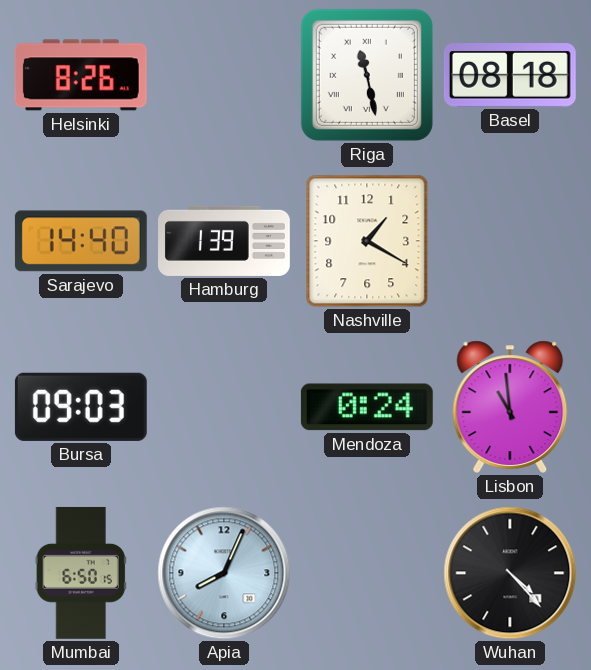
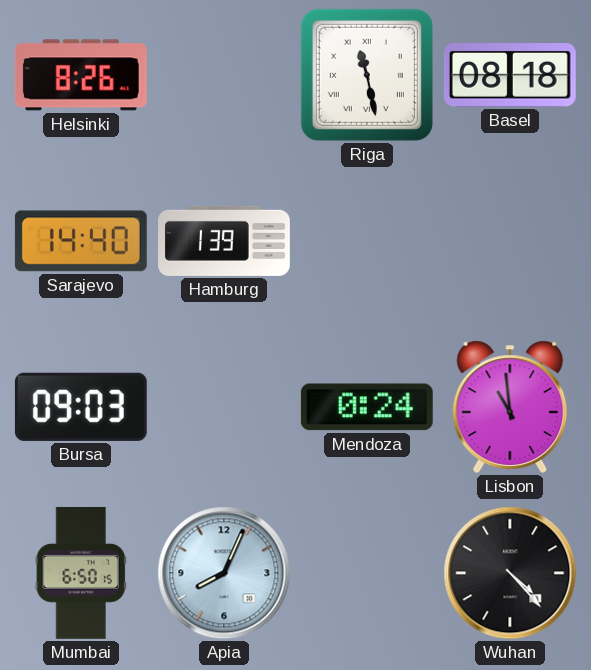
Nashville: 1:20 -> none (367, 241)
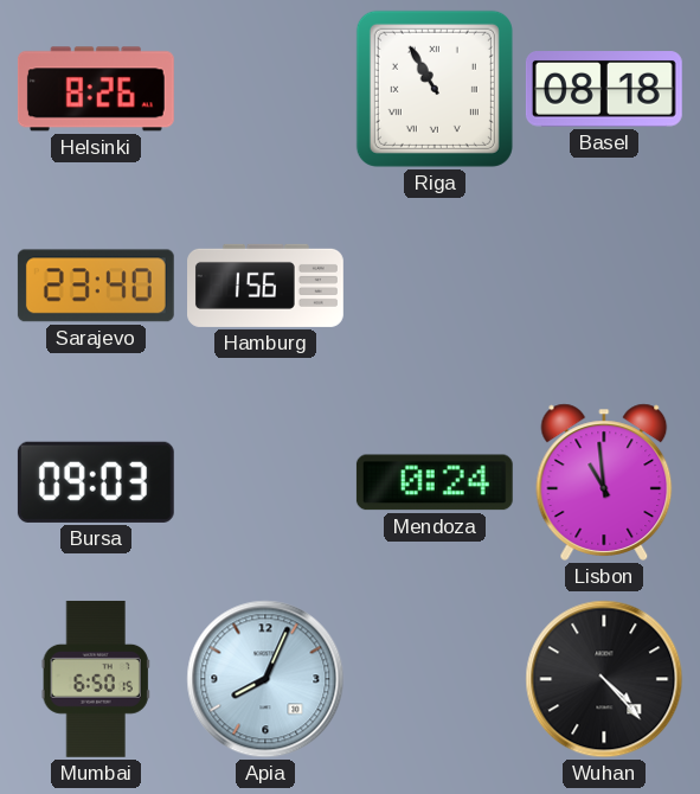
Riga: 11:28 -> 10:55 (435, 89)
Sarajevo: 14:40 -> 23:40 (96, 286)
Hamburg: 1:39 -> 1:56 (266, 286)
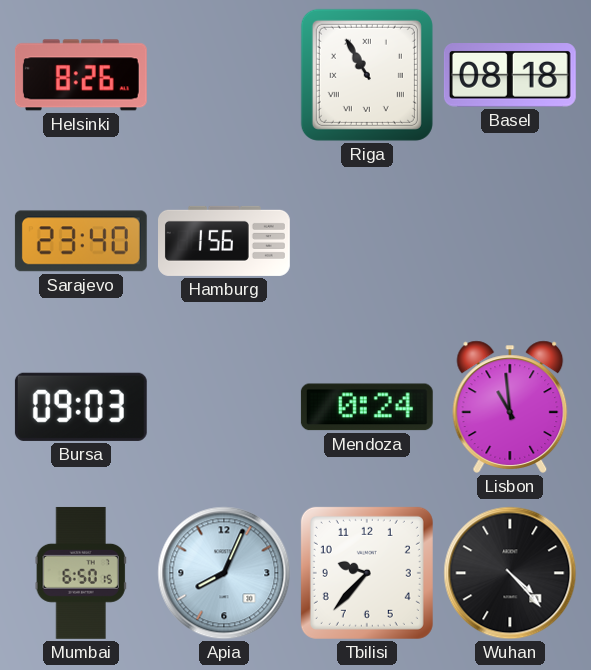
Tbilisi: none -> 9:37 (367, 573)
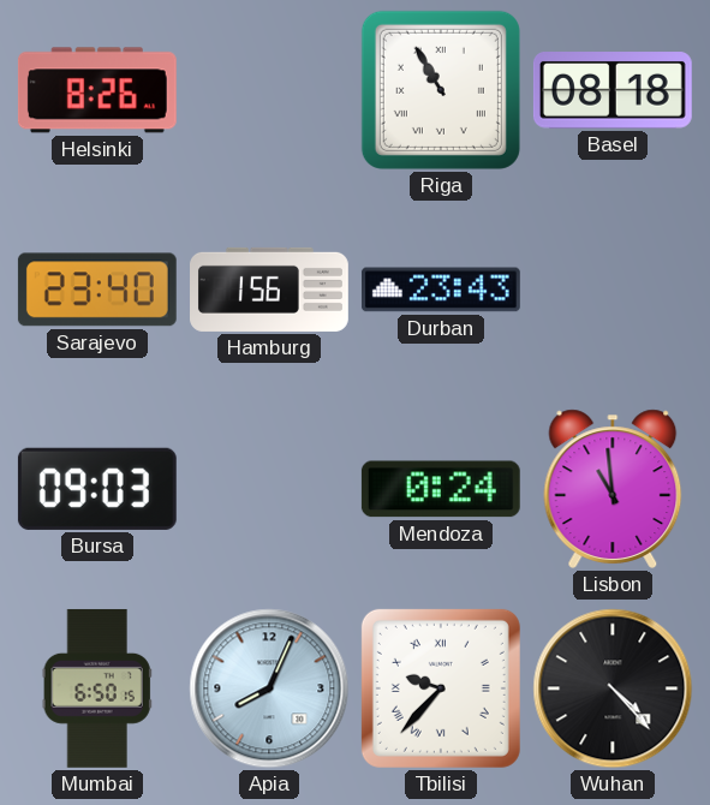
Durban: none -> 23:43 (441, 290)
Tbilisi numerals: Arabic -> Roman (441, 688)
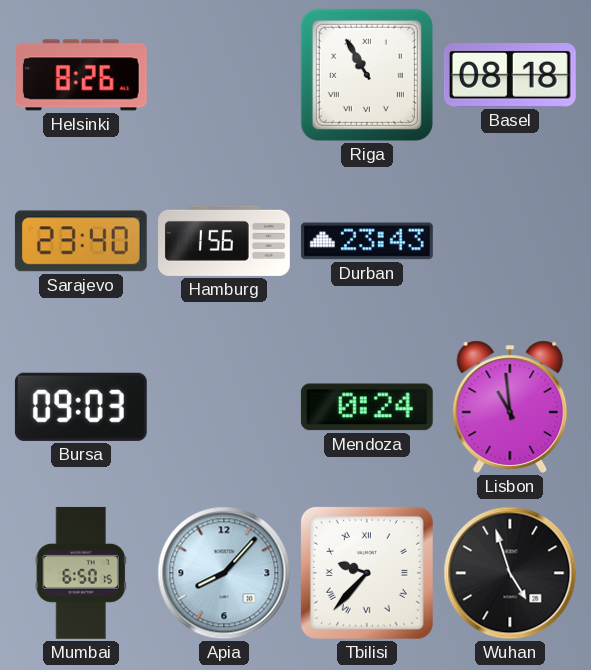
Apia: 8:04 -> 8:07 (224, 573)
Wuhan: 4:23 -> 4:57 (510, 573)
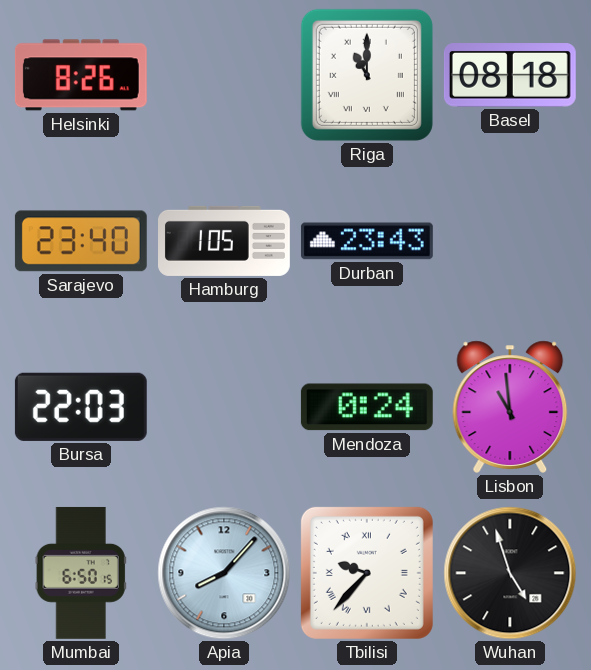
Riga: 10:55 -> 11:00 (367, 75)
Hamburg: 1:56 -> 1:05 (225, 241)
Bursa: 09:03 -> 22:03 (81, 407)
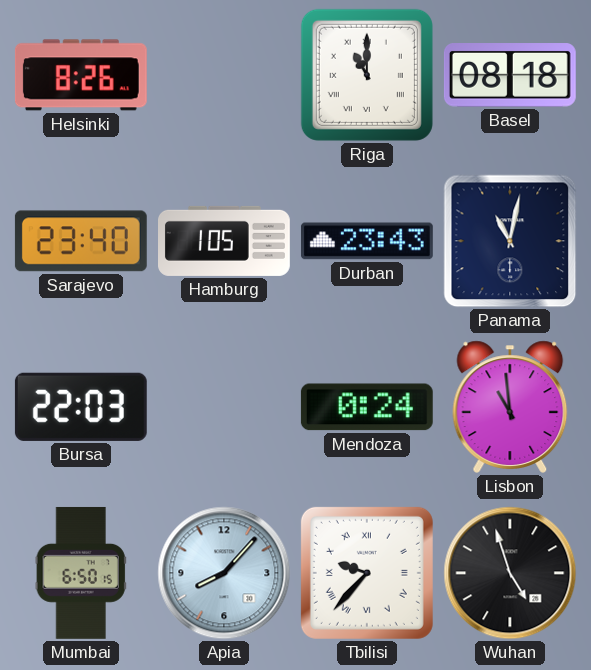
Panama: none -> 11:02 (510, 241)
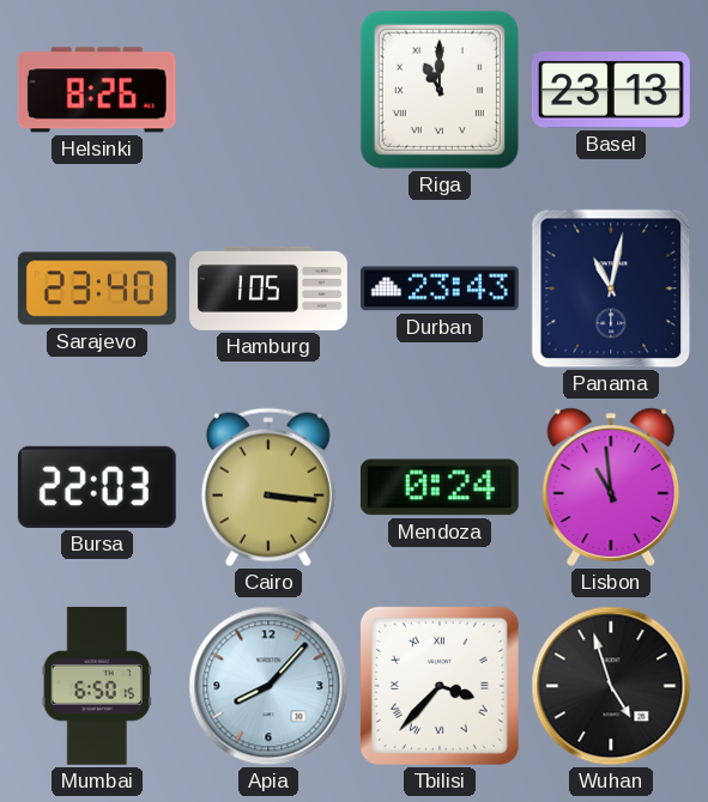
Basel: 08:18 -> 23:13 (611, 90)
Cairo: none -> 3:16 (268, 487)
Tbilisi: 9:37 -> 3:37 (440, 686)
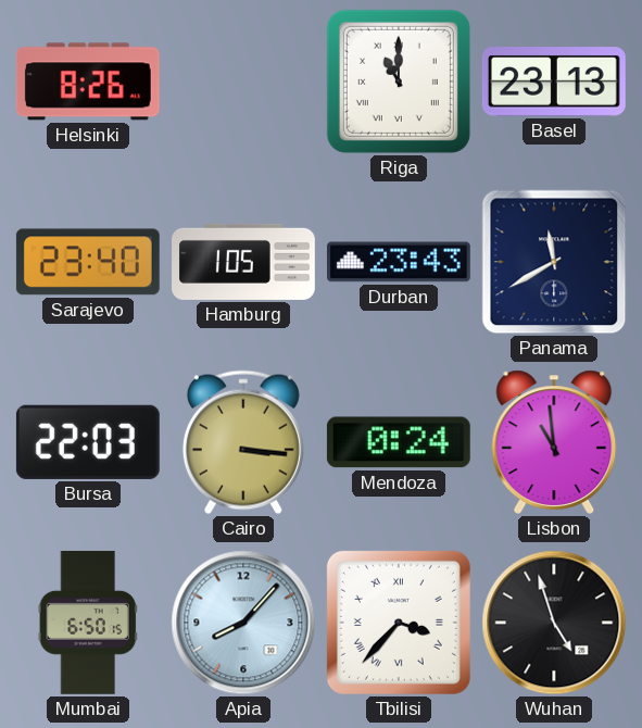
Panama: 11:02 -> 11:40 (554, 262)
